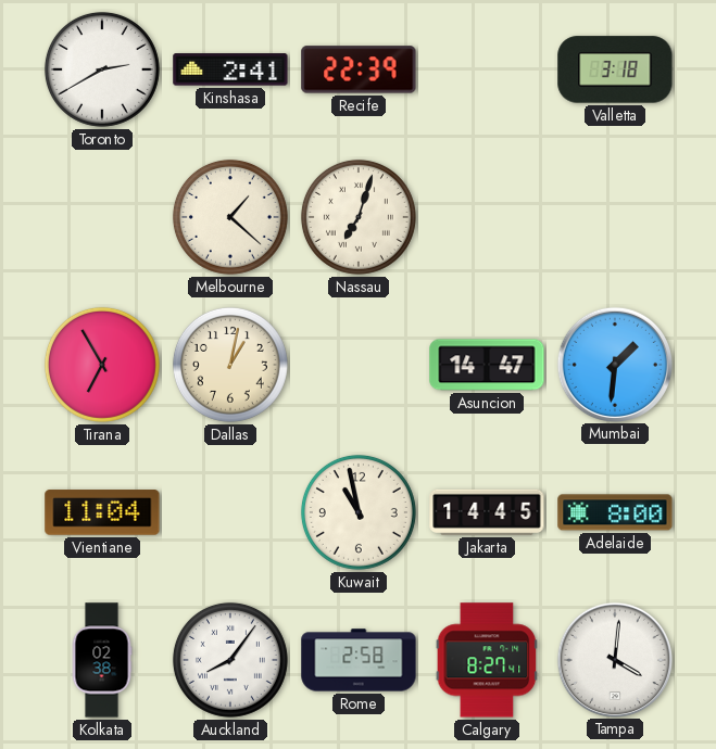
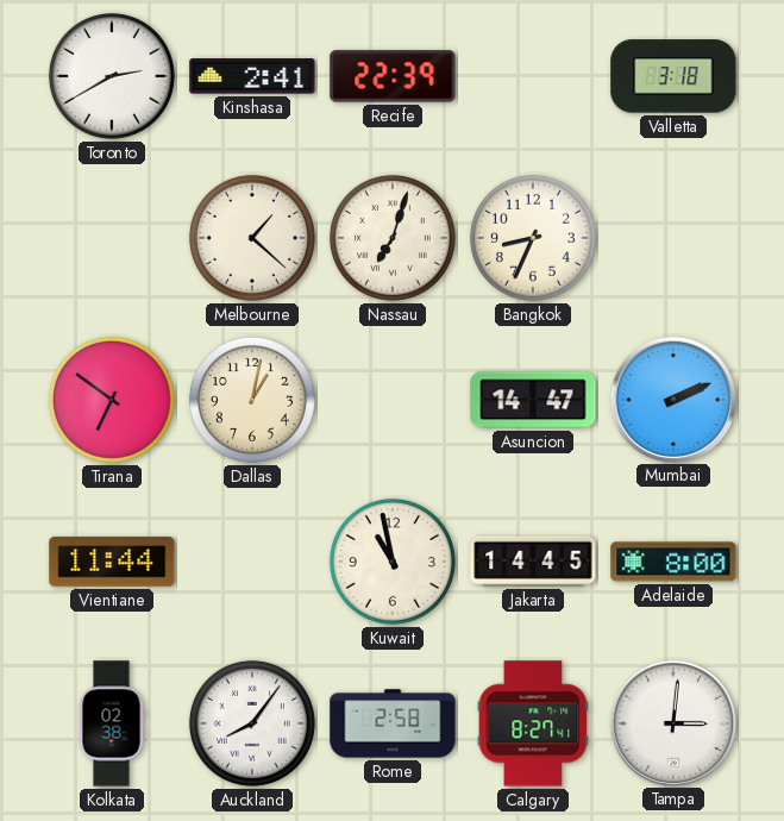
Bangkok: none -> 8:34 (533, 238)
Tirana: 6:55 -> 6:51 (112, 400)
Mumbai: 1:31 -> 2:11 (672, 399)
Vientiane: 11:04 -> 11:44 (112, 562)
Tampa: 4:01 -> 3:01 (672, 722)
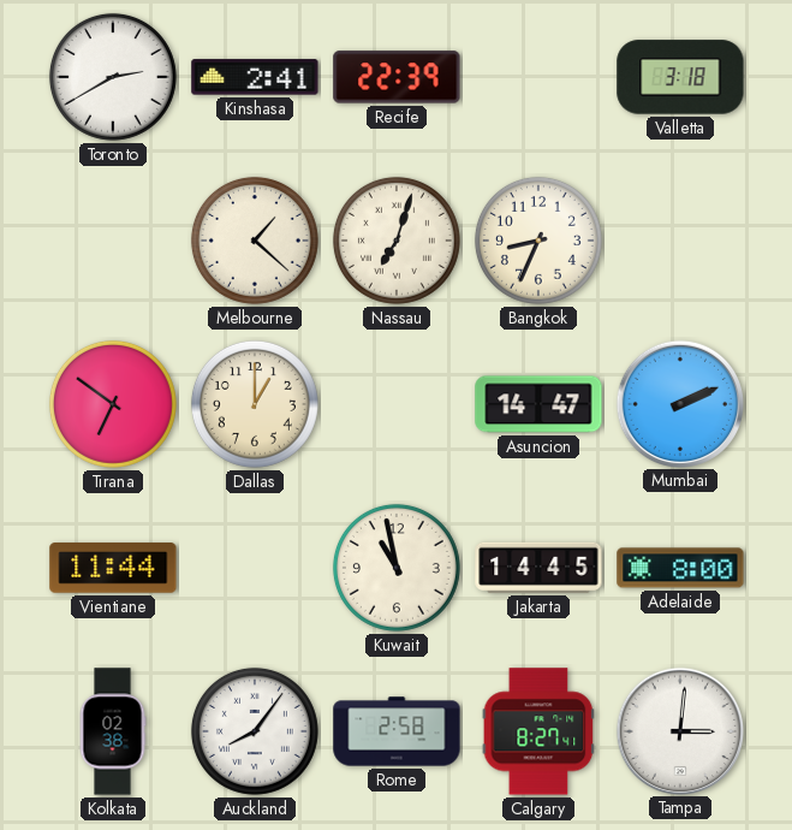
Dallas: 1:02 -> 1:00 (255, 404)
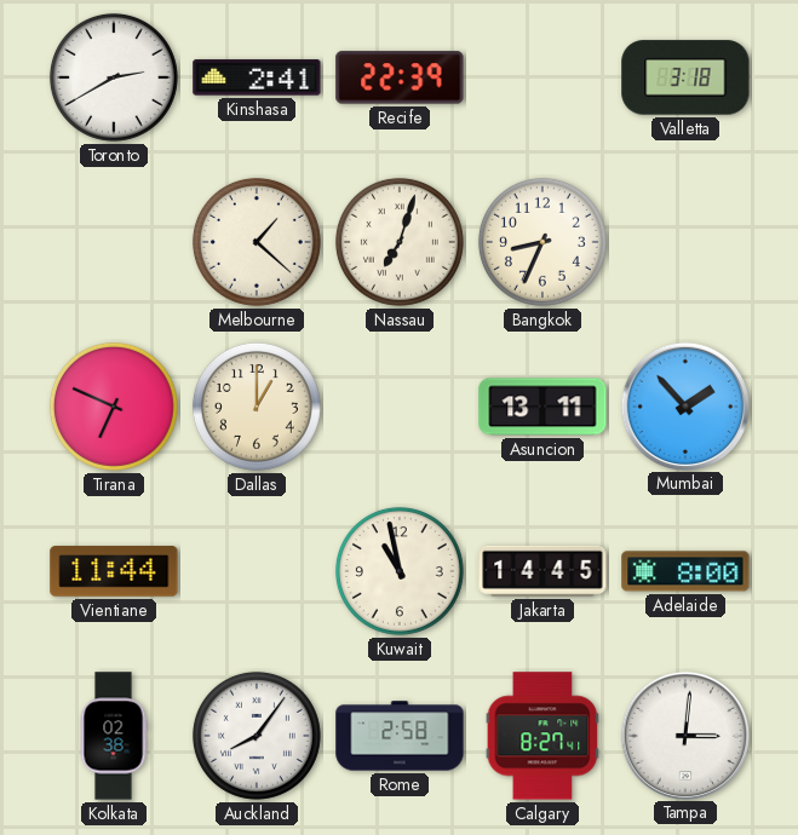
Tirana: 6:51 -> 6:49 (114, 407)
Asuncion: 14:47 -> 13:11 (542, 407)
Mumbai: 2:11 -> 1:53 (684, 405)
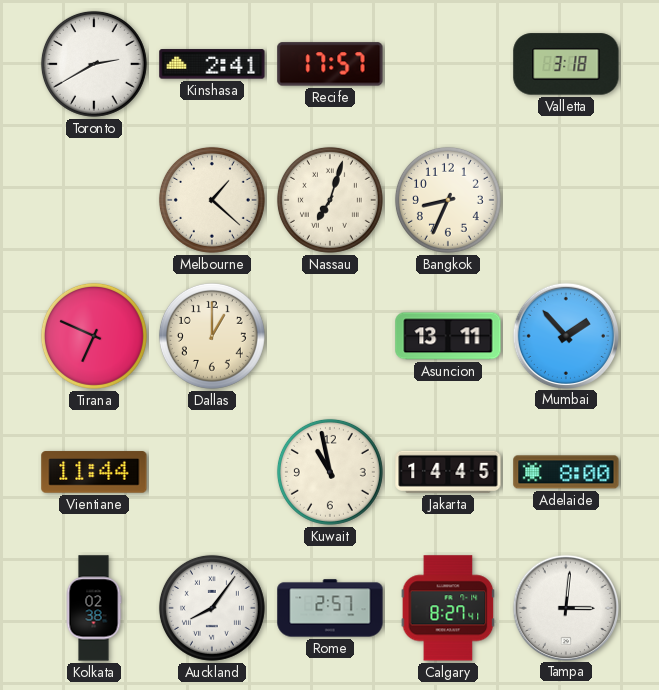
Recife: 22:39 -> 17:57 (330, 64)
Rome: 2:58 -> 2:57 (330, 608)
